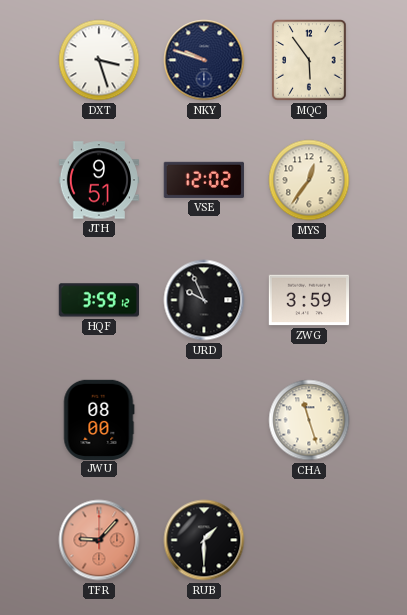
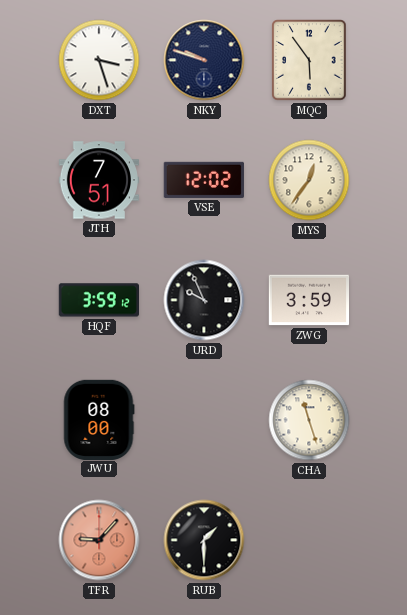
JTH: 9:51 -> 7:51 (99, 180)
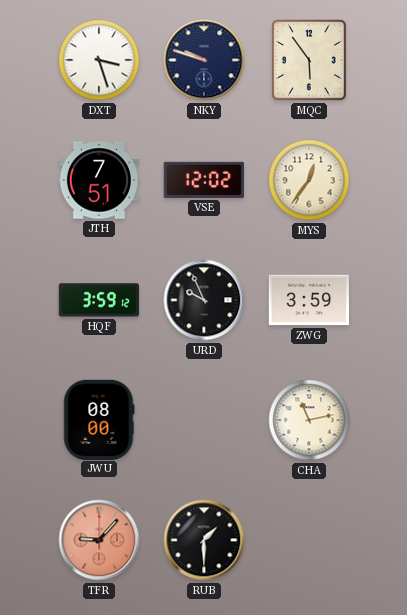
CHA: 11:27 -> 11:13 (309, 420)
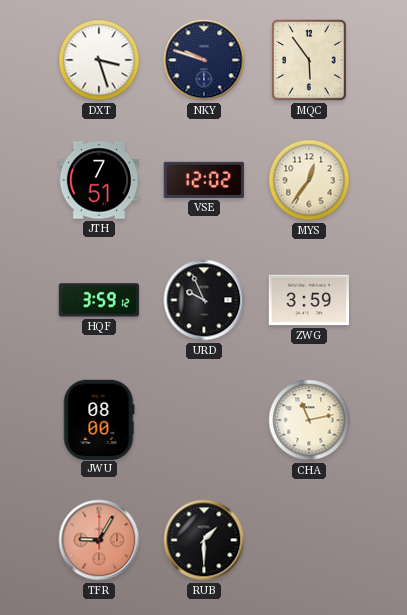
TFR: 9:07 -> 9:05 (99, 540)
